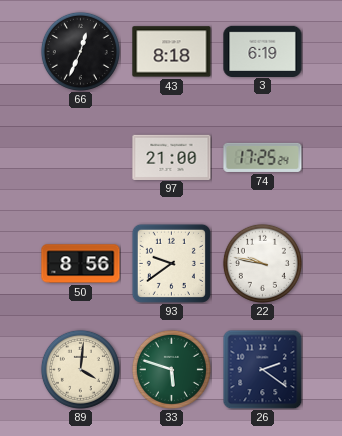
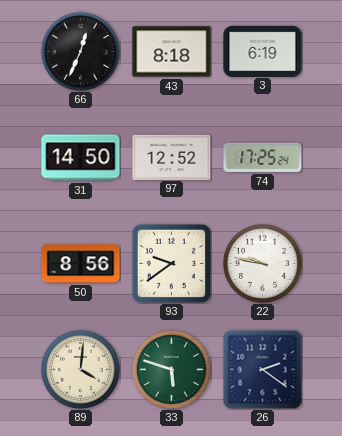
31: none -> 14:50 (81, 158)
97: 21:00 -> 12:52 (172, 157)
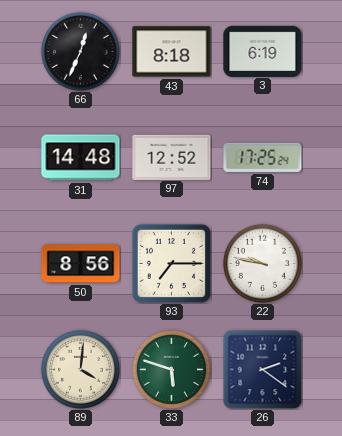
31: 14:50 -> 14:48 (81, 158)
93: 9:39 -> 7:15 (171, 263)
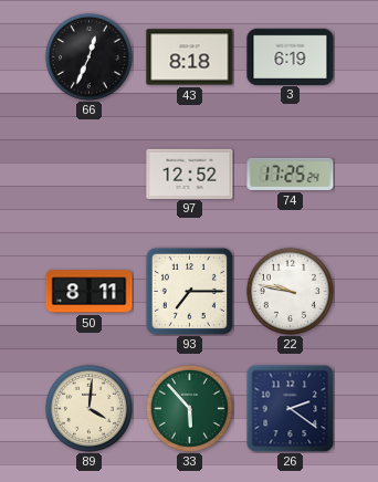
31: 14:48 -> none (81, 158)
50: 8:56 -> 8:11 (90, 292)
33: 5:48 -> 5:53 (189, 408)
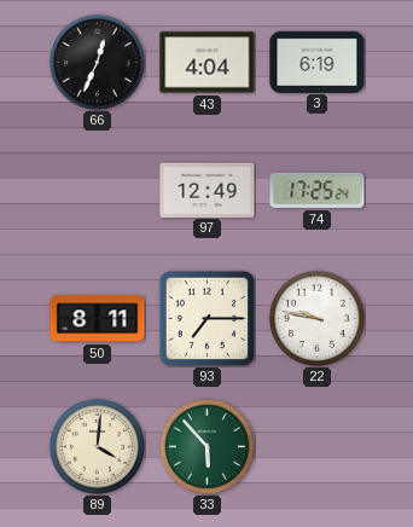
43: 8:18 -> 4:04 (208, 63)
97: 12:52 -> 12:49 (208, 190)
26: 2:21 -> none (290, 408)
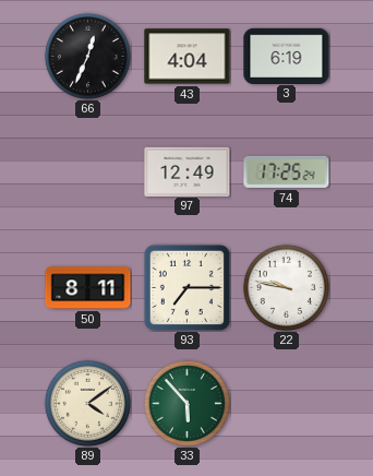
89: 4:01 -> 4:09 (87, 403)
